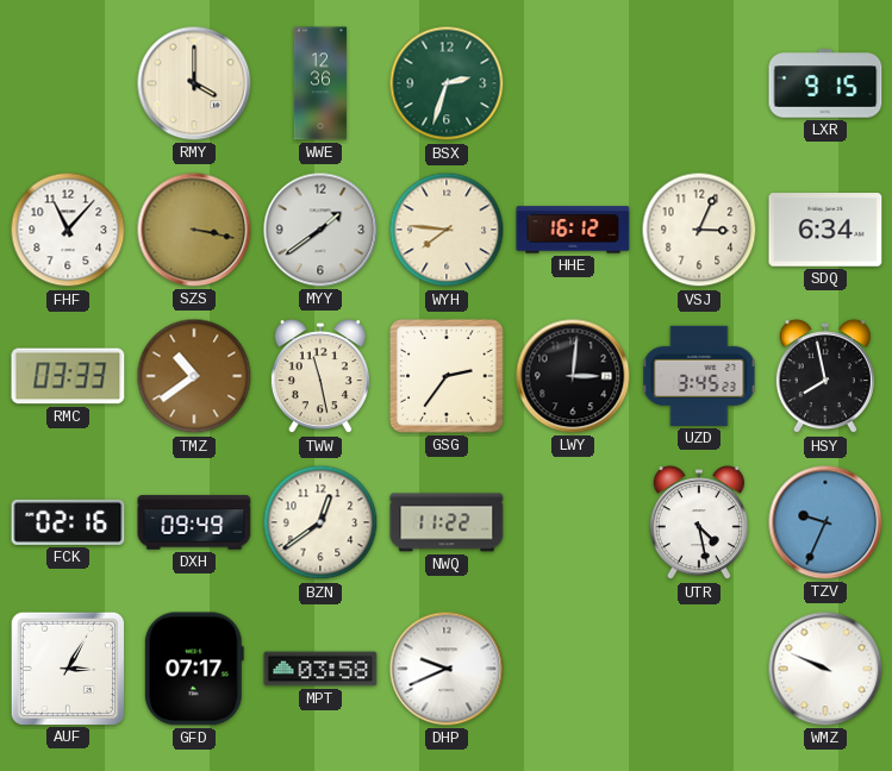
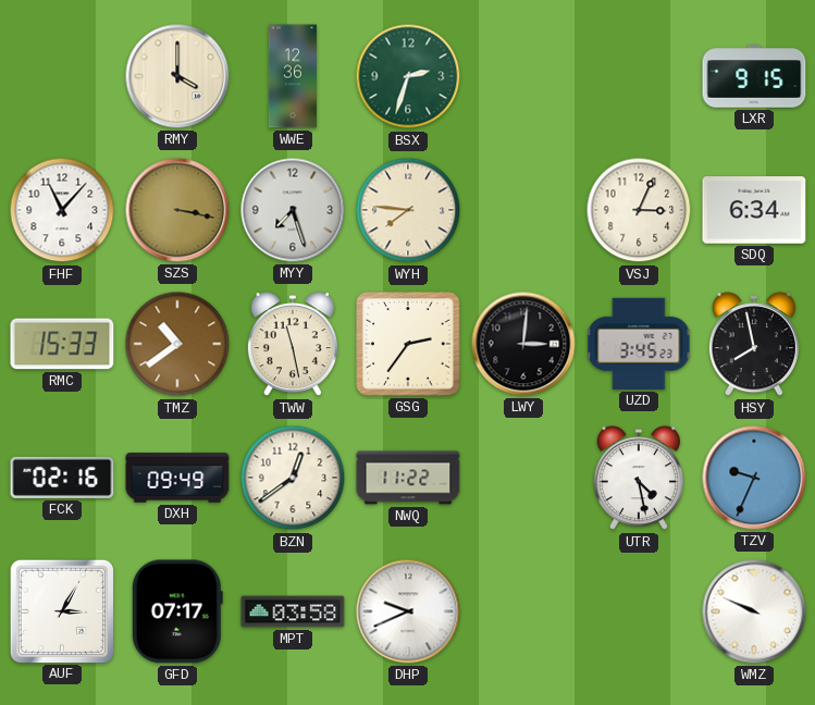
MYY: 1:39 -> 7:27 (293, 210)
HHE: 16:12 -> none (573, 230)
RMC: 03:33 -> 15:33 (62, 344)
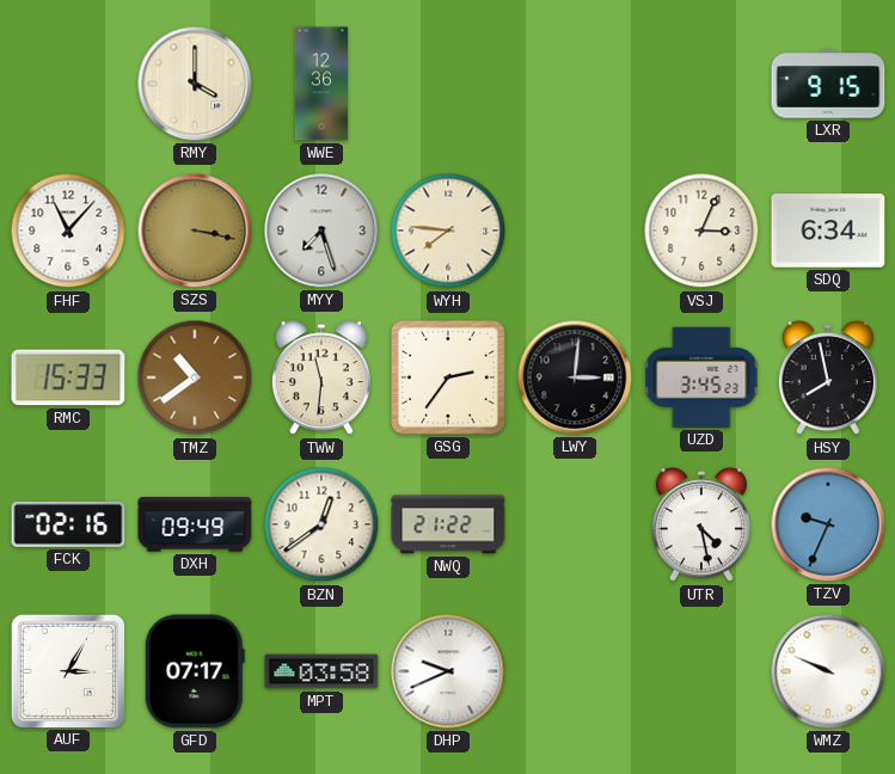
BSX: 2:33 -> none (408, 76)
TWW: 11:28 -> 11:31 (321, 379)
NWQ: 11:22 -> 21:22 (448, 524)
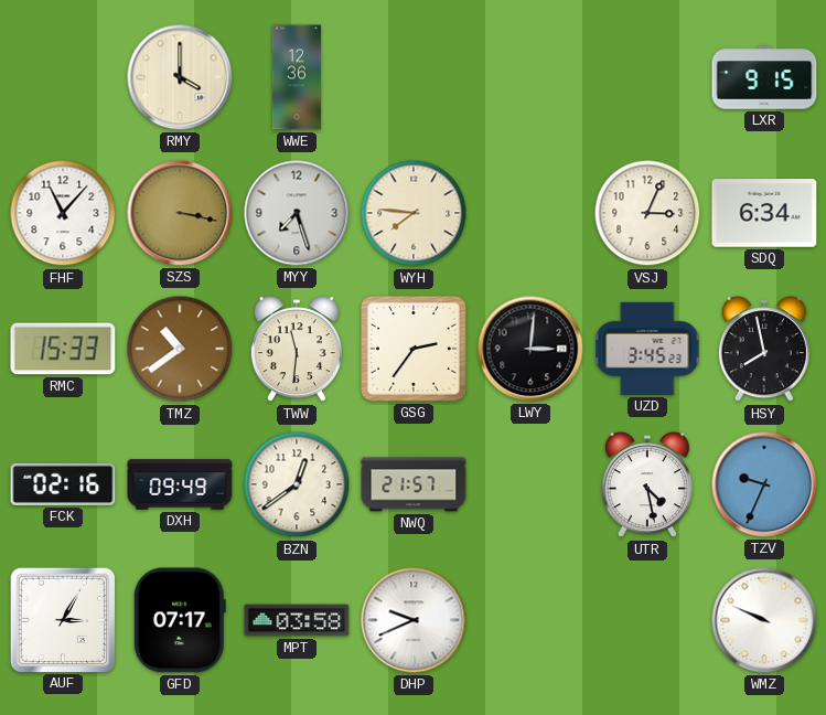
NWQ: 21:22 -> 21:57 (414, 484)
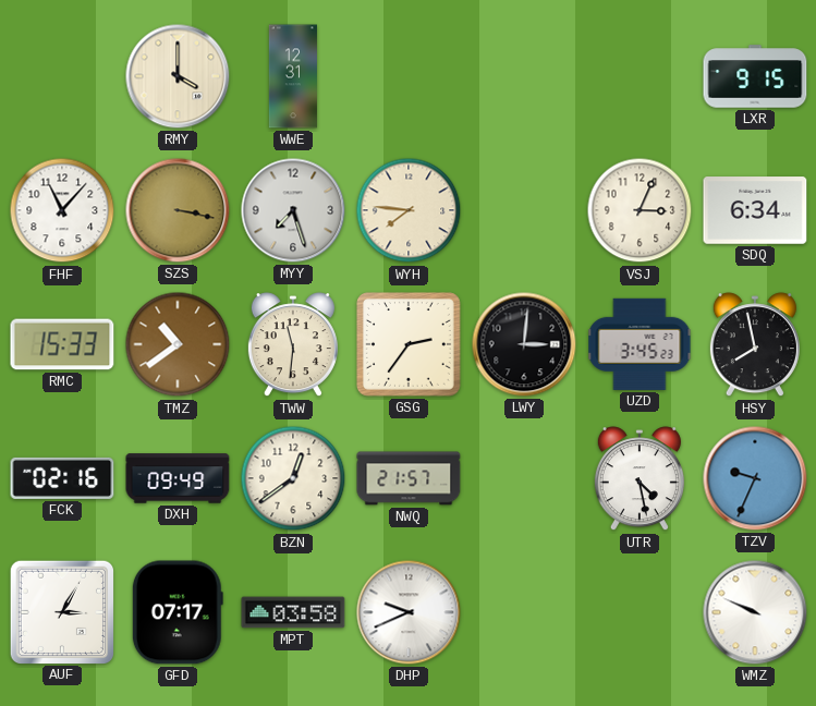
WWE: 12:36 -> 12:31 (293, 76)
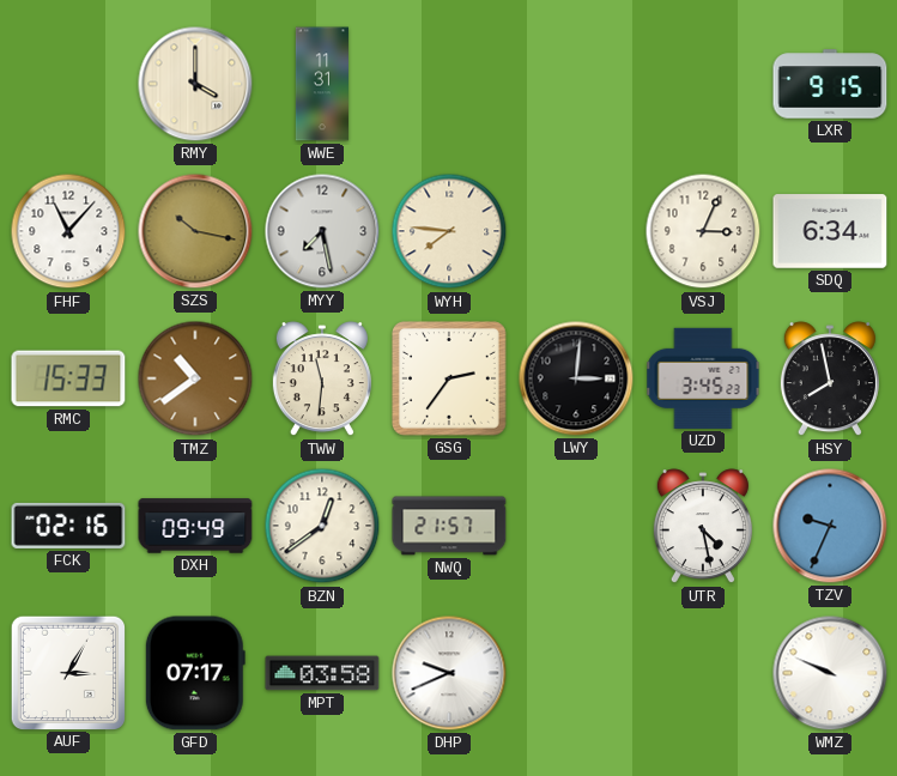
WWE: 12:31 -> 11:31 (322, 84)
SZS: 3:17 -> 10:17 (195, 231)
MYY: 7:27 -> 7:28 (322, 231)
